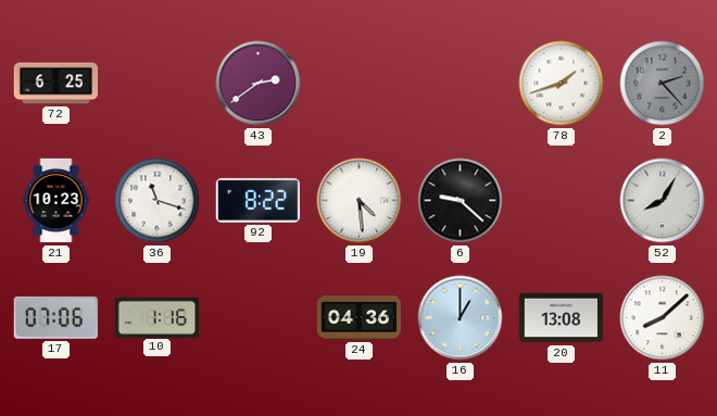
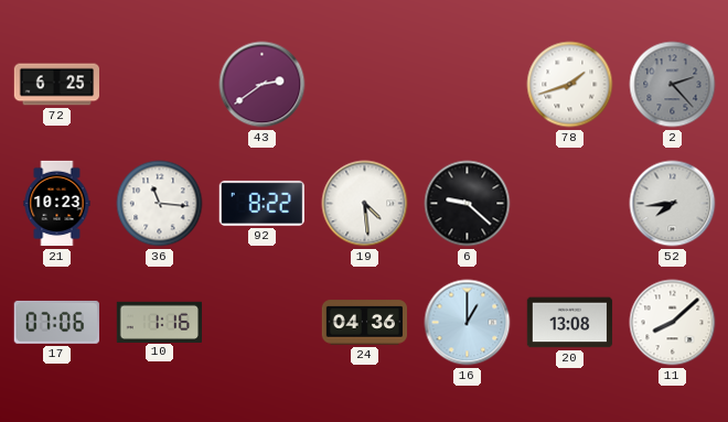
36: 11:18 -> 11:16 (160, 204)
52: 8:05 -> 7:44 (673, 204)
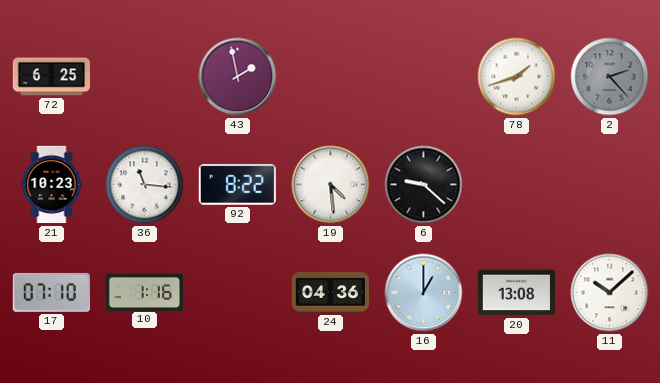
43: 2:39 -> 1:58 (238, 77)
52: 7:44 -> none (673, 204)
17: 07:06 -> 07:10 (51, 292)
11: 8:08 -> 10:08 (610, 293)
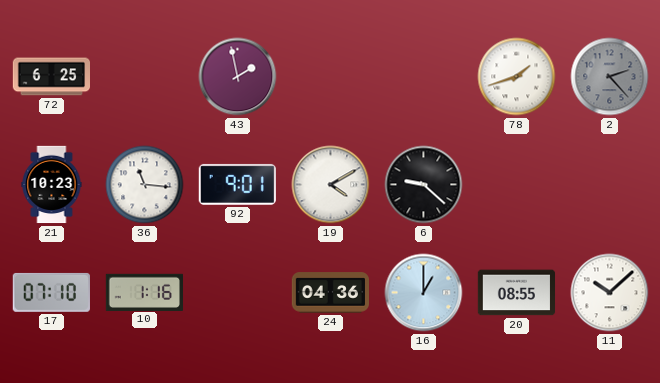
92: 8:22 -> 9:01 (237, 184)
19: 4:29 -> 4:10 (331, 185)
20: 13:08 -> 08:55 (517, 293)
